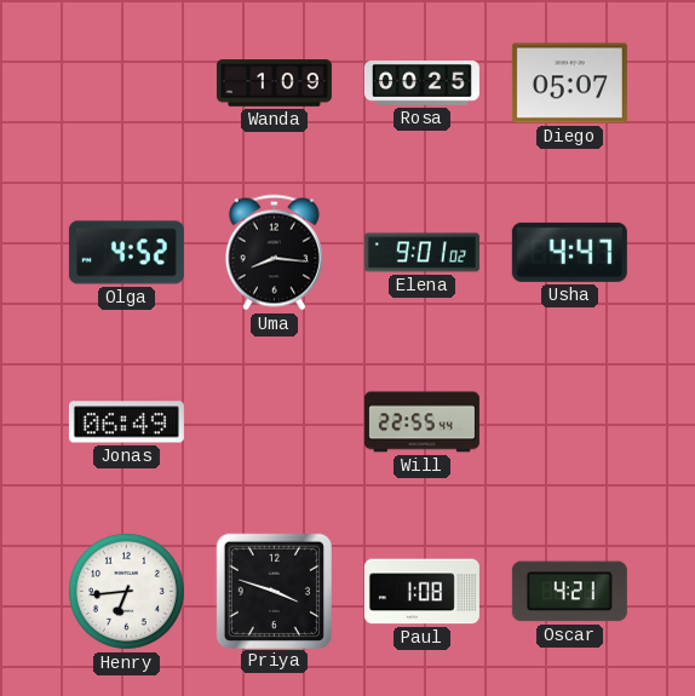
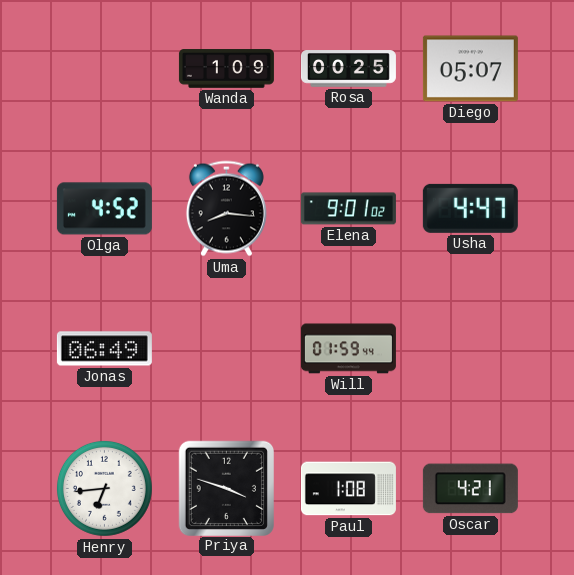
Will: 22:55 -> 01:59 (348, 349)
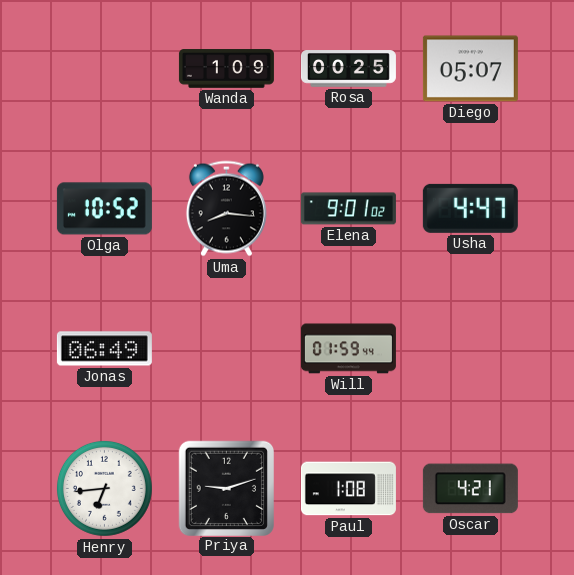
Olga: 4:52 -> 10:52 (104, 209)
Priya: 3:48 -> 9:12 (226, 488)
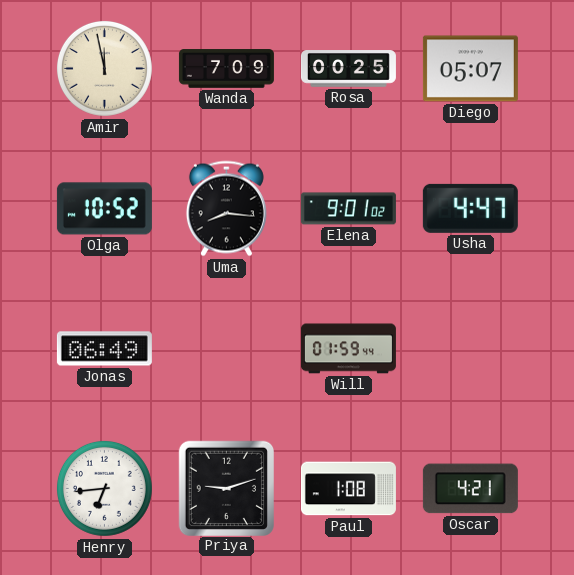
Amir: none -> 11:58 (104, 68)
Wanda: 1:09 -> 7:09 (226, 69)
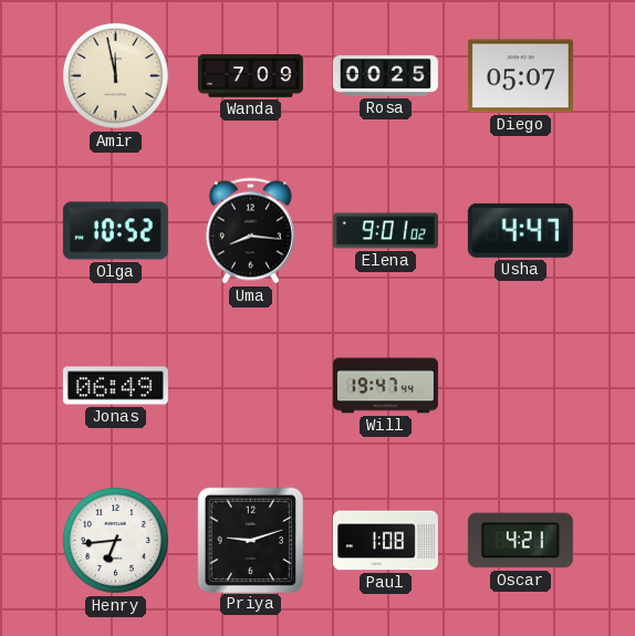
Will: 01:59 -> 19:47 (385, 386)
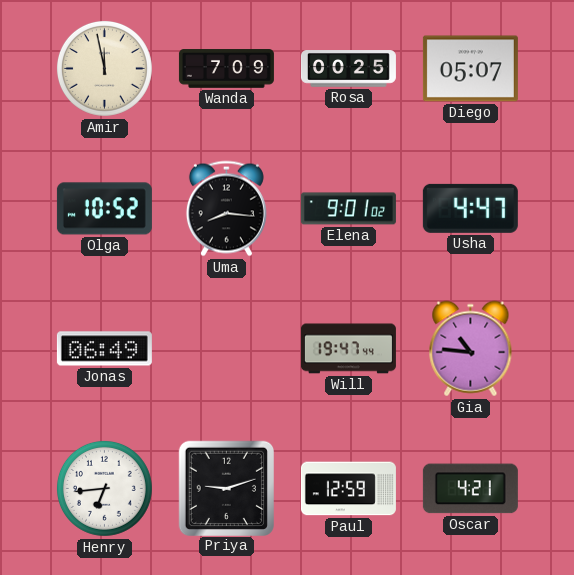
Gia: none -> 10:46 (471, 349)
Paul: 1:08 -> 12:59 (348, 489)
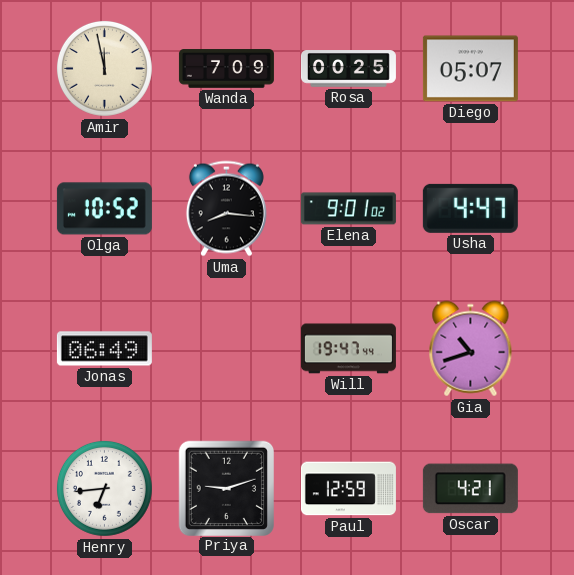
Gia: 10:46 -> 10:42 (471, 349)
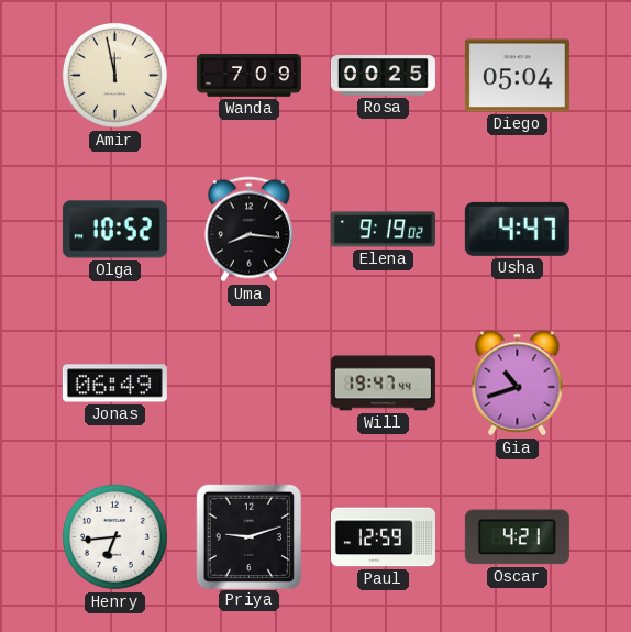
Diego: 05:07 -> 05:04 (517, 76)
Elena: 9:01 -> 9:19 (383, 230)
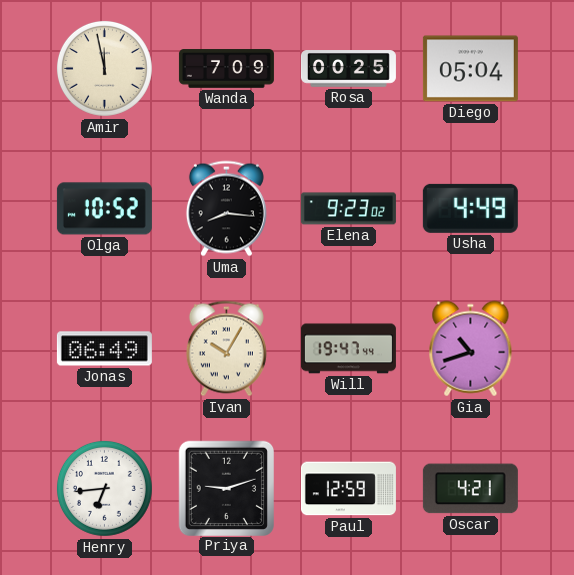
Elena: 9:19 -> 9:23 (348, 209)
Usha: 4:47 -> 4:49 (470, 208)
Ivan: none -> 10:05 (226, 349)
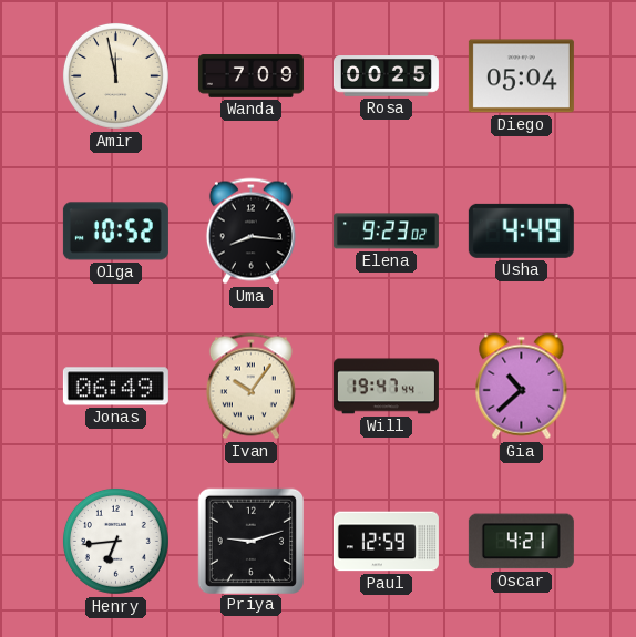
Ivan: 10:05 -> 10:06 (250, 387)
Gia: 10:42 -> 10:38 (522, 387)
